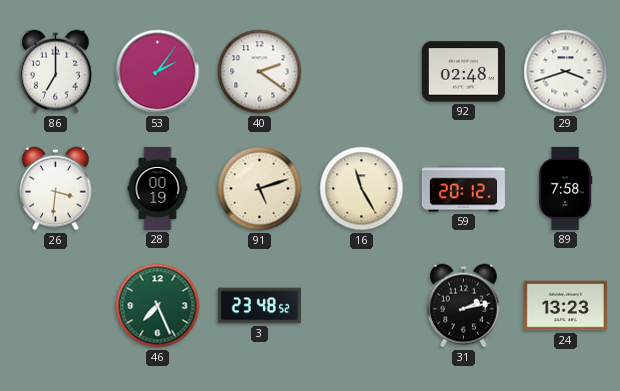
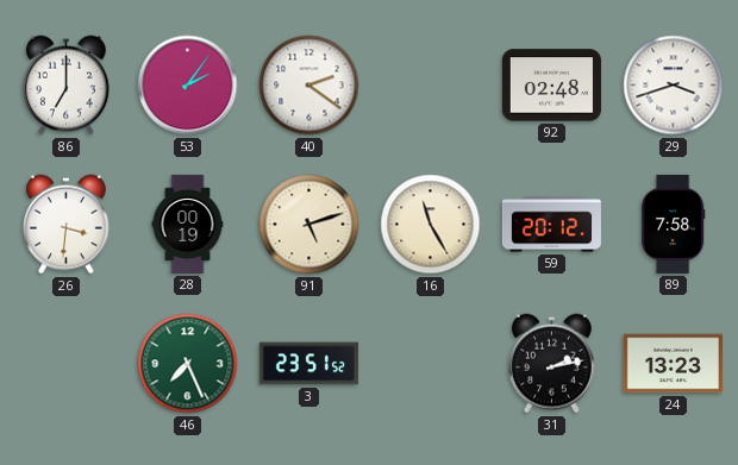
3: 23:48 -> 23:51 (308, 364)
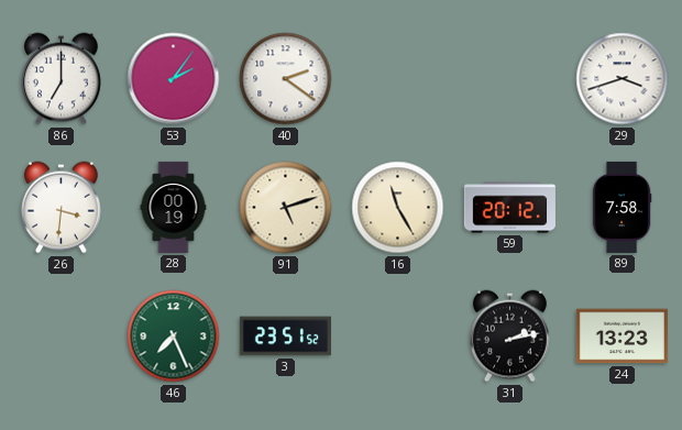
92: 02:48 -> none (551, 86)
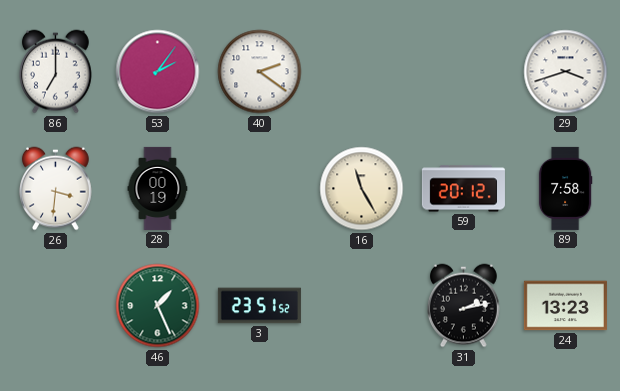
91: 5:12 -> none (286, 208)
46: 7:26 -> 1:26 (158, 306)
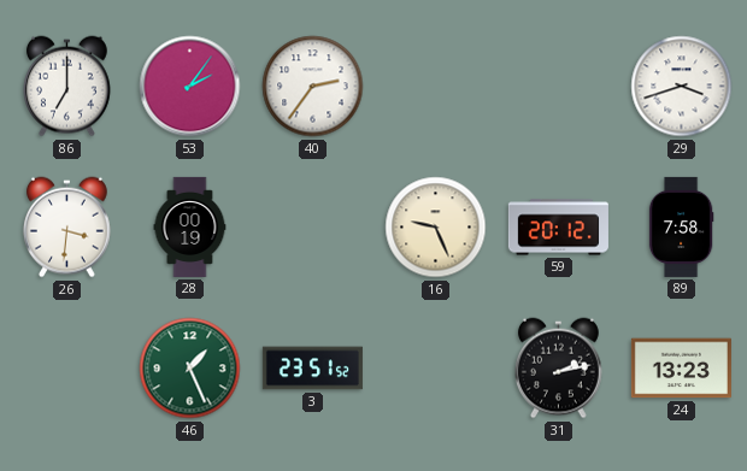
40: 2:21 -> 2:36 (313, 87)
16: 11:25 -> 9:26 (436, 228)
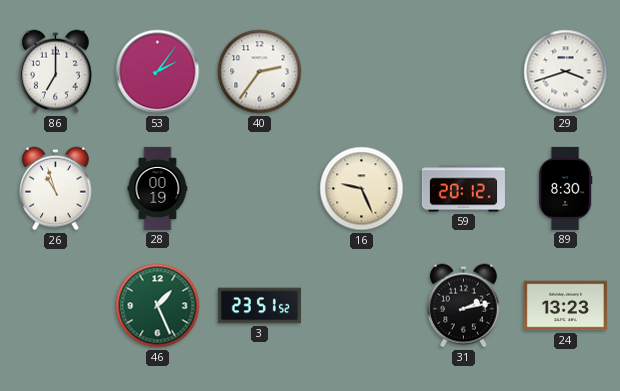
26: 3:31 -> 10:57 (55, 189)
89: 7:58 -> 8:30 (565, 188)
